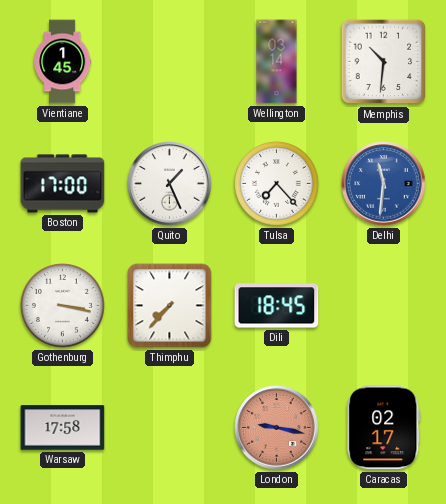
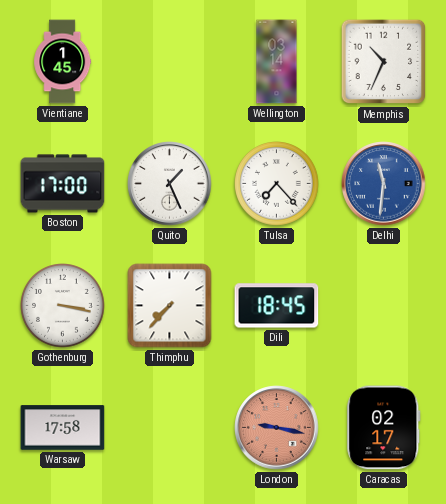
Memphis: 10:31 -> 10:34 (384, 62)
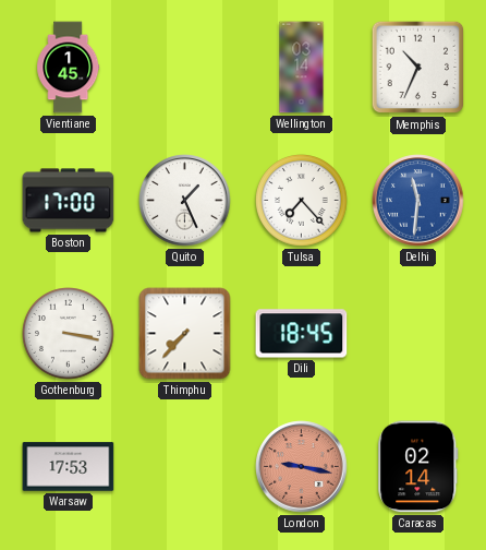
Warsaw: 17:58 -> 17:53 (69, 467)
Caracas: 02:17 -> 02:14 (418, 467)
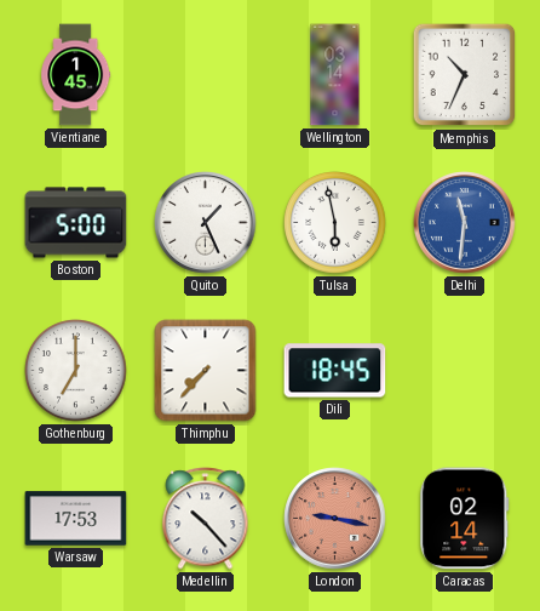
Boston: 17:00 -> 5:00 (76, 223)
Tulsa: 7:23 -> 5:58 (335, 223)
Gothenburg: 3:17 -> 7:00 (76, 371)
Medellin: none -> 10:23 (206, 519)
